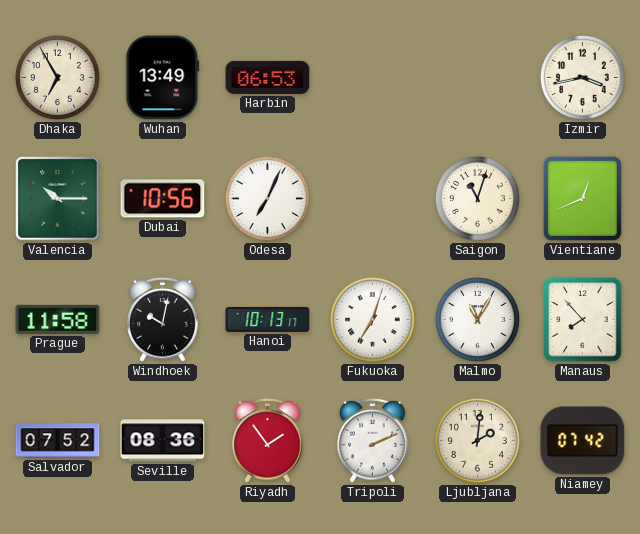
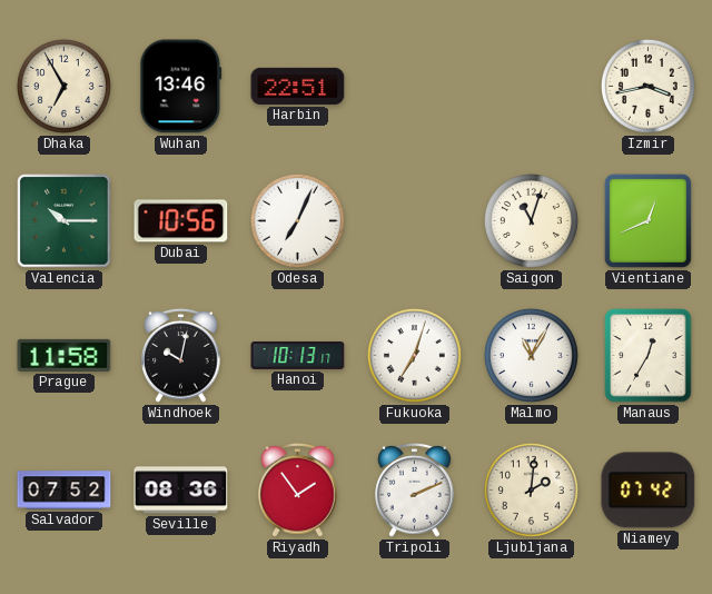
Wuhan: 13:49 -> 13:46 (181, 87)
Harbin: 06:53 -> 22:51 (298, 86)
Manaus: 7:53 -> 12:35 (649, 356)
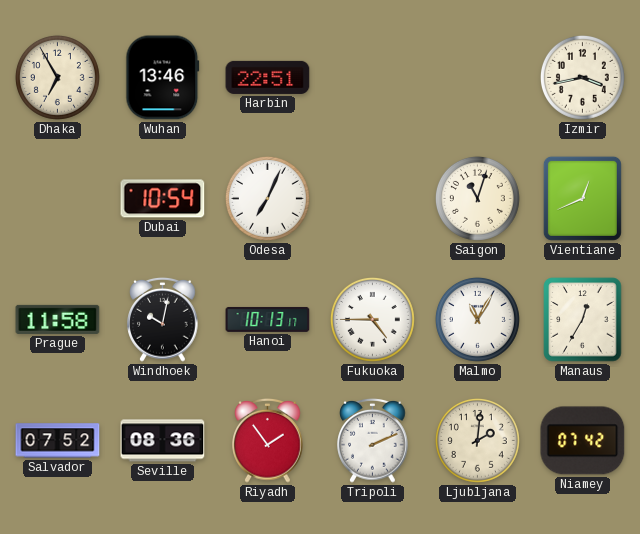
Valencia: 10:15 -> none (65, 221)
Dubai: 10:56 -> 10:54 (163, 199)
Fukuoka: 7:03 -> 4:45 (372, 319)
